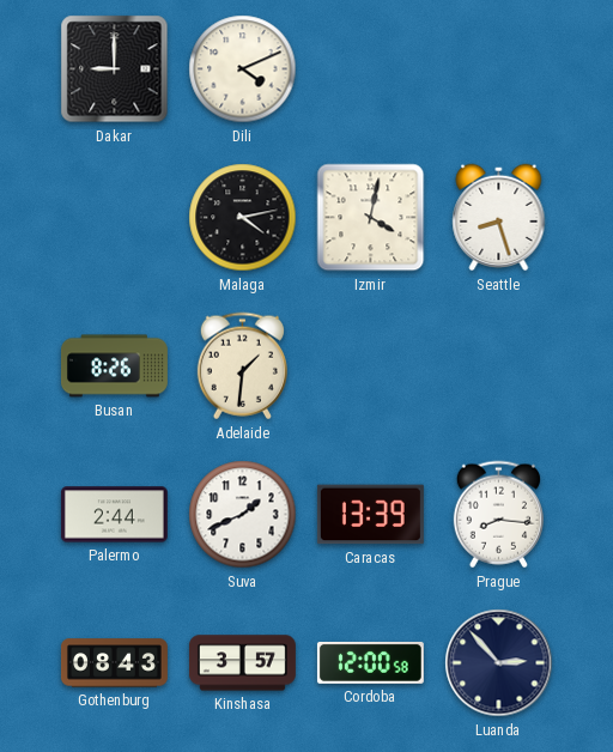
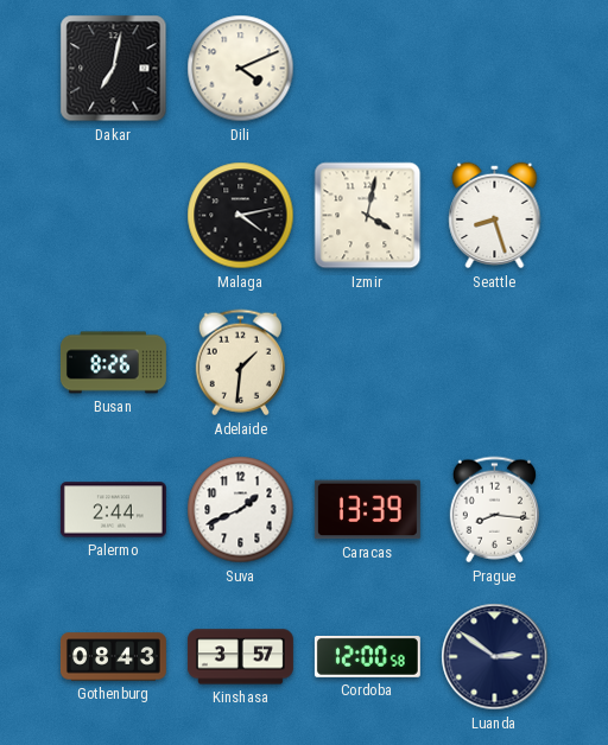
Dakar: 9:00 -> 7:02 (114, 69)
Luanda: 2:53 -> 2:51 (495, 657)
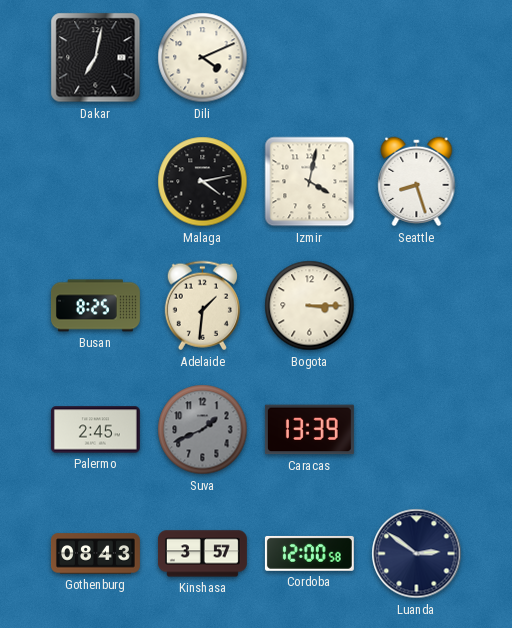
Busan: 8:26 -> 8:25 (95, 306)
Bogota: none -> 3:15 (310, 306)
Palermo: 2:44 -> 2:45 (95, 430)
Suva dial: white -> grey (203, 430)
Prague: 8:16 -> none (494, 510)
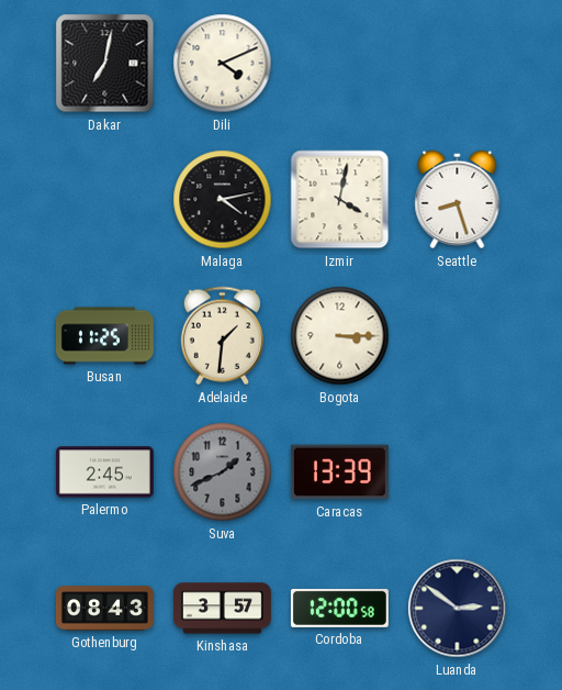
Busan: 8:25 -> 11:25 (104, 336)
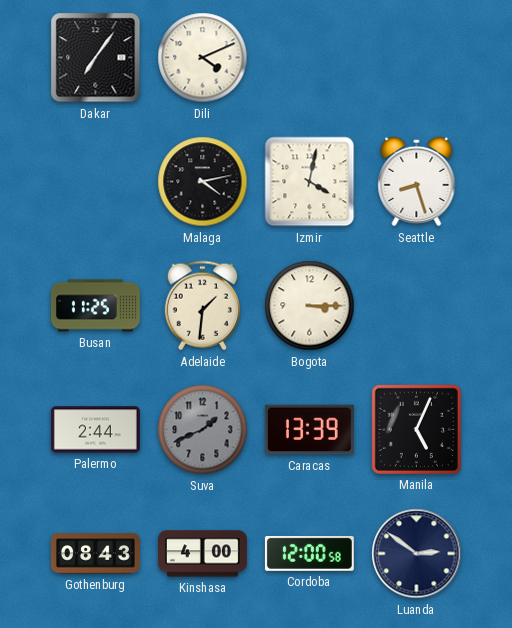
Dakar: 7:02 -> 7:06 (96, 58)
Palermo: 2:45 -> 2:44 (95, 430)
Manila: none -> 5:04 (416, 429)
Kinshasa: 3:57 -> 4:00 (202, 554)
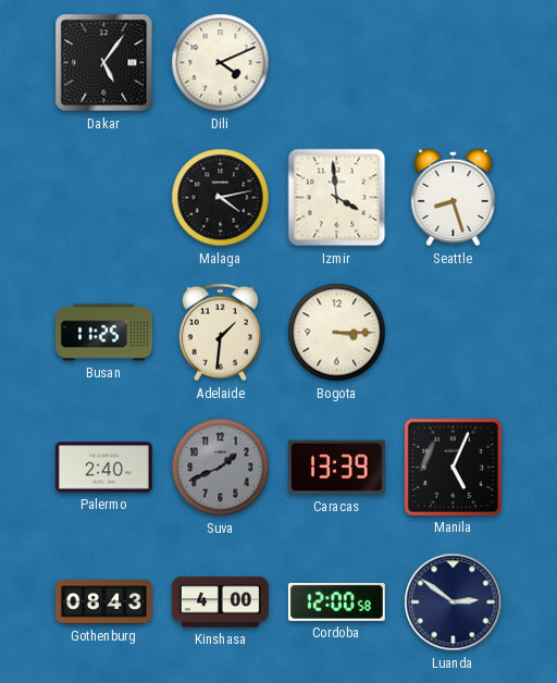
Dakar: 7:06 -> 5:06 (104, 63)
Izmir: 4:02 -> 3:59 (337, 198)
Palermo: 2:44 -> 2:40 (103, 468)
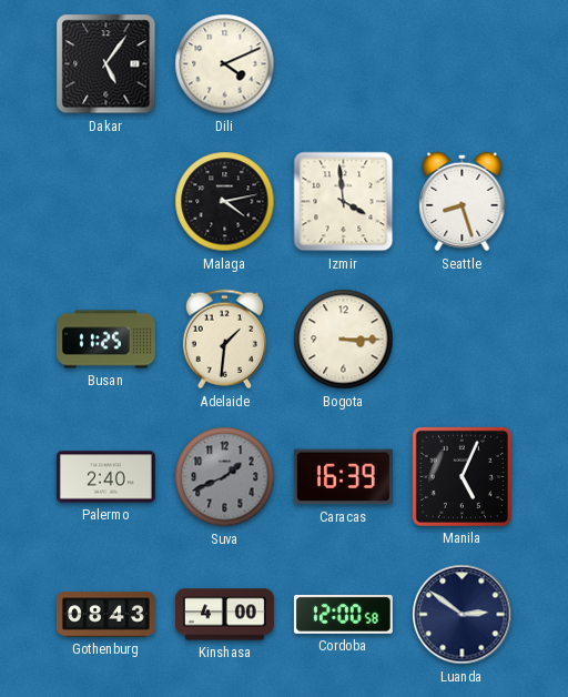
Caracas: 13:39 -> 16:39 (343, 477)
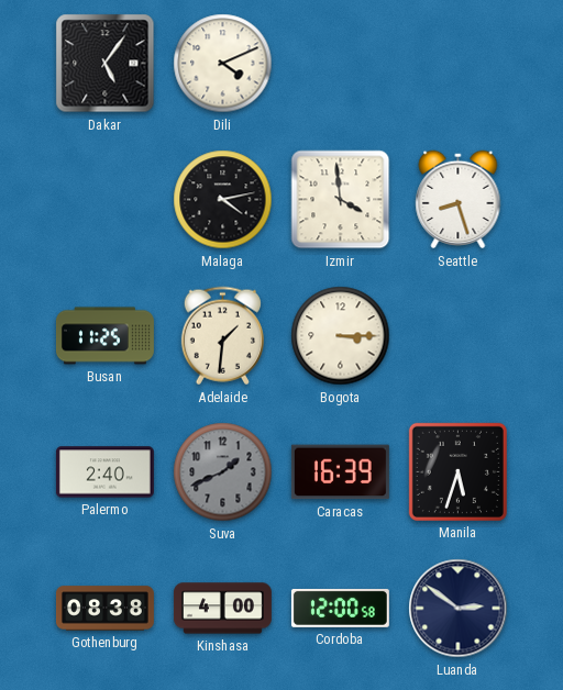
Manila: 5:04 -> 5:33 (457, 471)
Gothenburg: 08:43 -> 08:38 (104, 609)
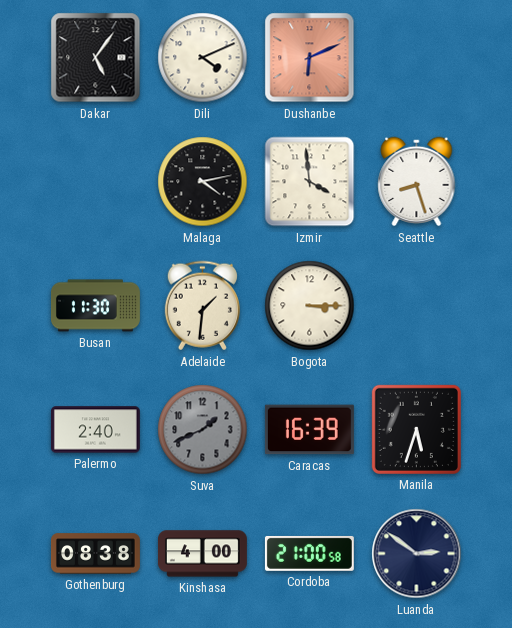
Dushanbe: none -> 6:11 (310, 58)
Busan: 11:25 -> 11:30 (95, 306)
Cordoba: 12:00 -> 21:00 (309, 553)
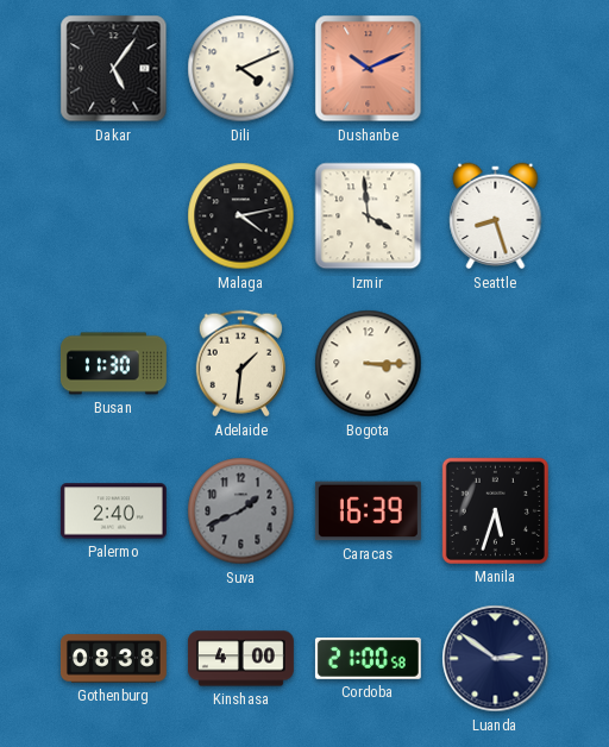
Dushanbe: 6:11 -> 10:11 (369, 69)
